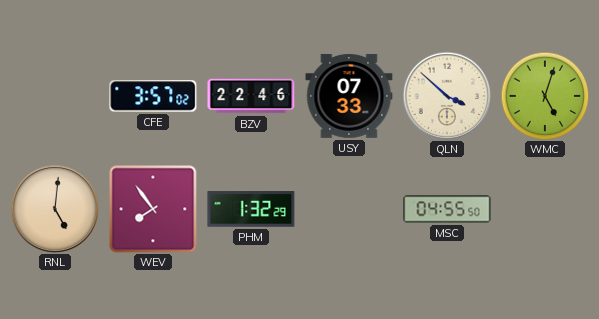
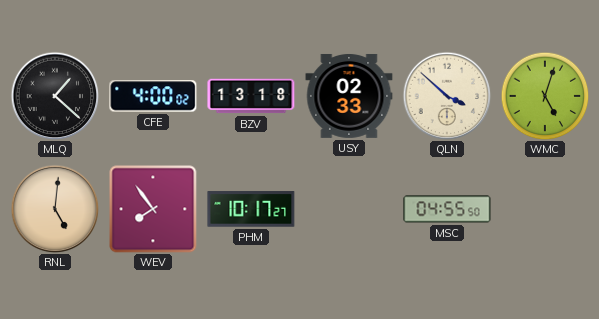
MLQ: none -> 1:22 (55, 96)
CFE: 3:57 -> 4:00 (153, 96)
BZV: 22:46 -> 13:18 (251, 96)
USY: 07:33 -> 02:33 (349, 96)
PHM: 1:32 -> 10:17 (251, 209)
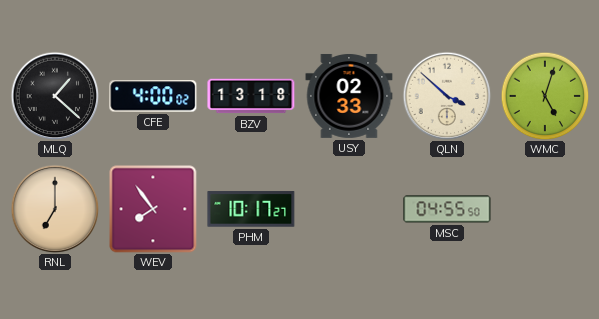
RNL: 5:01 -> 7:00 (55, 209)
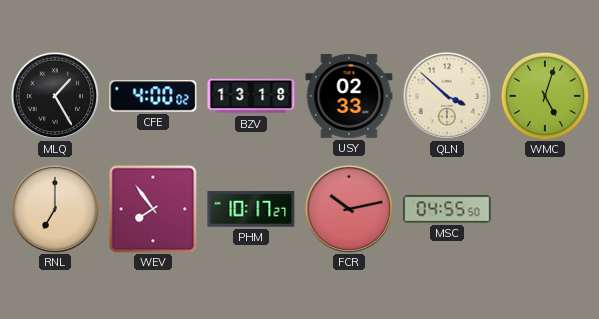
MLQ: 1:22 -> 1:25 (55, 96)
FCR: none -> 10:13 (349, 209)
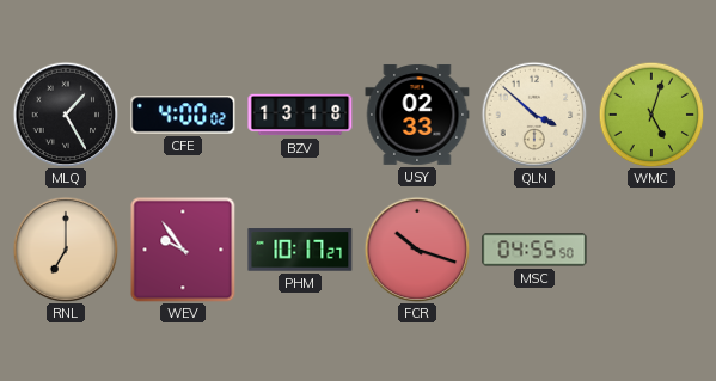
WEV: 7:54 -> 9:54 (183, 250)
FCR: 10:13 -> 10:18 (417, 250)
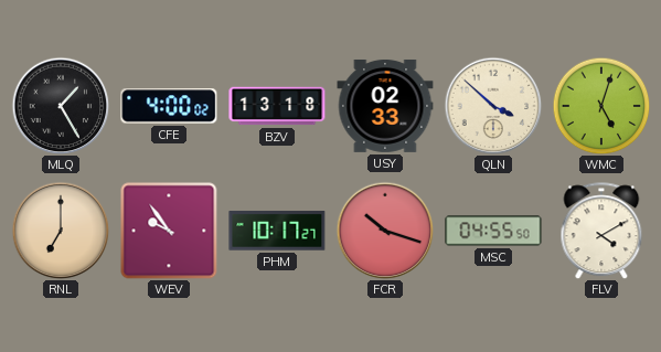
FLV: none -> 4:10 (601, 231)
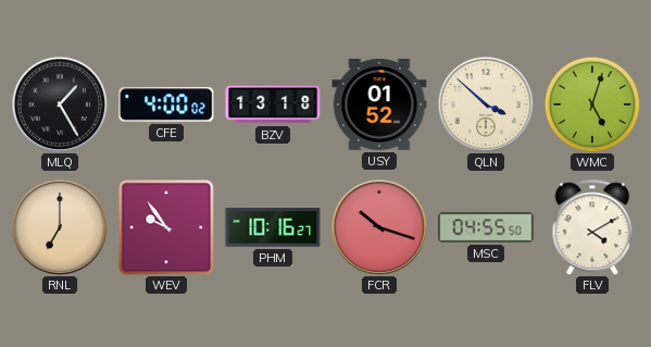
USY: 02:33 -> 01:52 (379, 104)
PHM: 10:17 -> 10:16 (273, 227)
